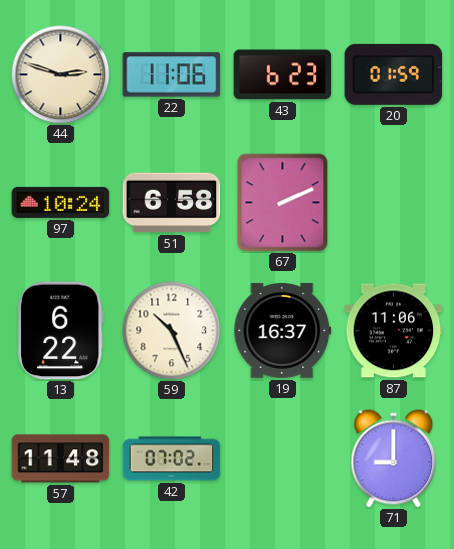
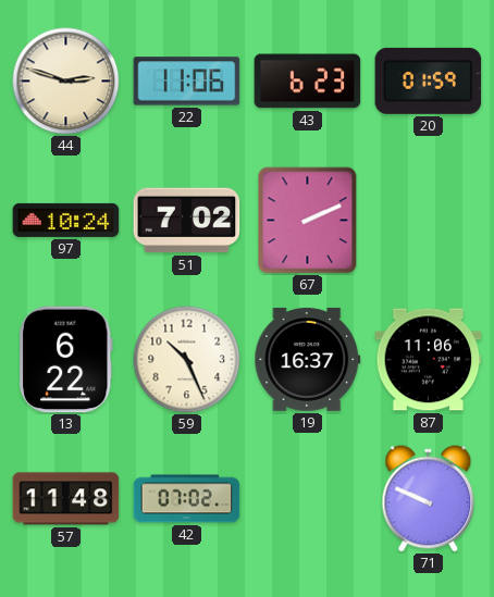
51: 6:58 -> 7:02 (187, 221)
71: 9:00 -> 9:49 (429, 499)
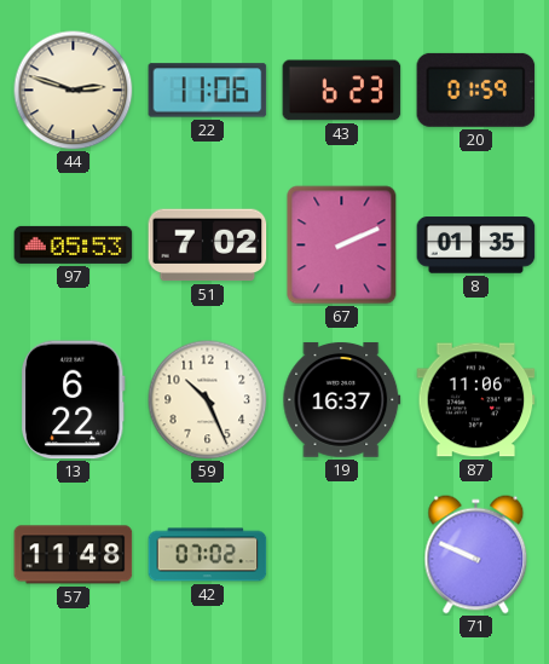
97: 10:24 -> 05:53 (74, 244)
8: none -> 01:35 (476, 246)
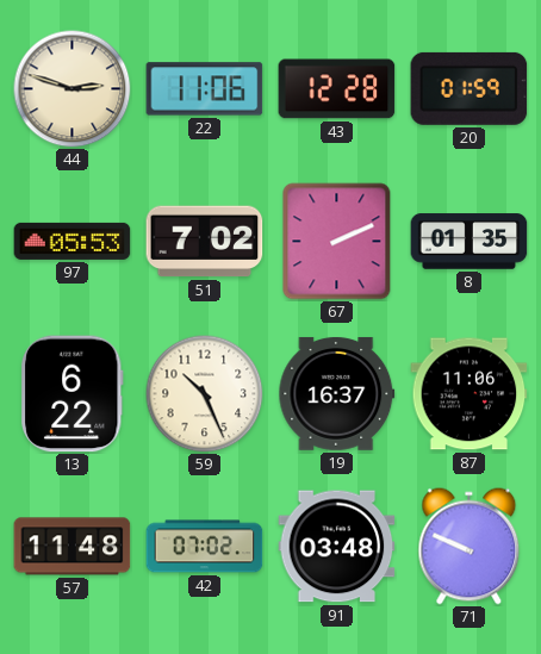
43: 6:23 -> 12:28 (337, 89)
91: none -> 03:48 (337, 547)
